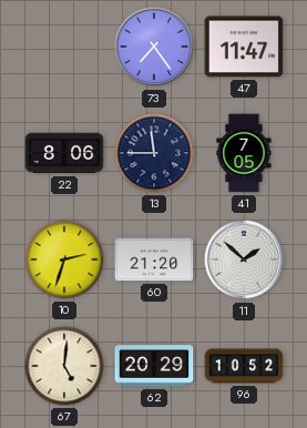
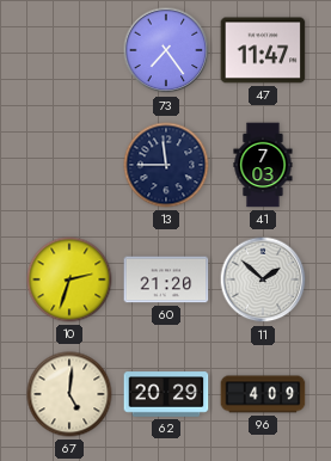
22: 8:06 -> none (64, 153)
41: 7:05 -> 7:03 (263, 165)
96: 10:52 -> 4:09 (263, 394)
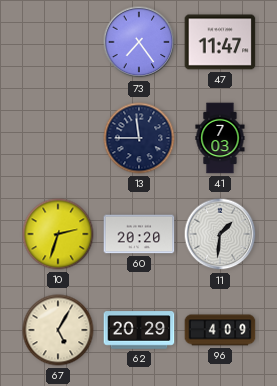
60: 21:20 -> 20:20 (139, 234)
11: 1:52 -> 1:31 (220, 234)
67: 5:01 -> 5:05 (58, 330)
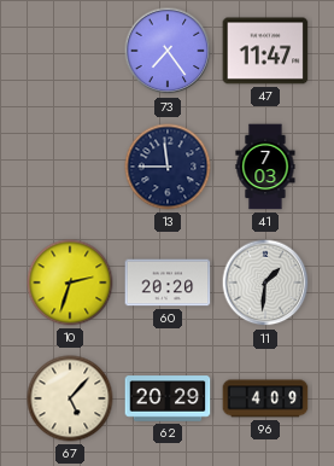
67: 5:05 -> 5:07 (70, 398)
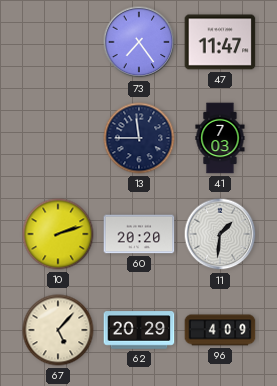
10: 2:33 -> 2:12 (58, 234)
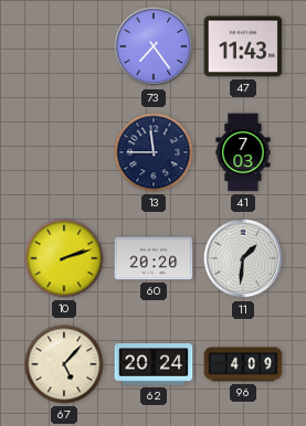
47: 11:47 -> 11:43 (243, 46)
62: 20:29 -> 20:24 (154, 364)
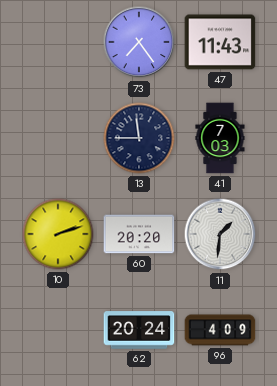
67: 5:07 -> none (64, 364)
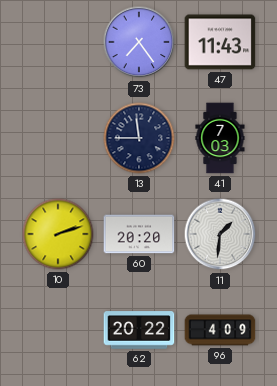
62: 20:24 -> 20:22 (139, 330)
